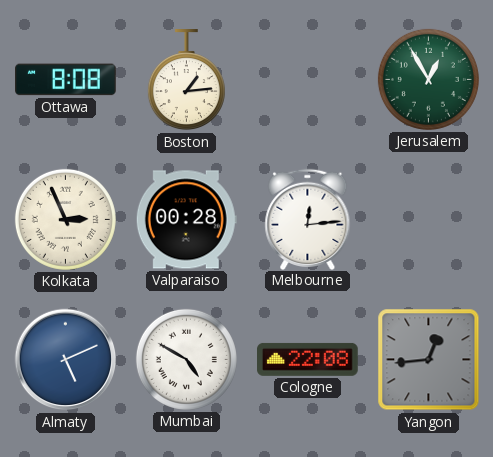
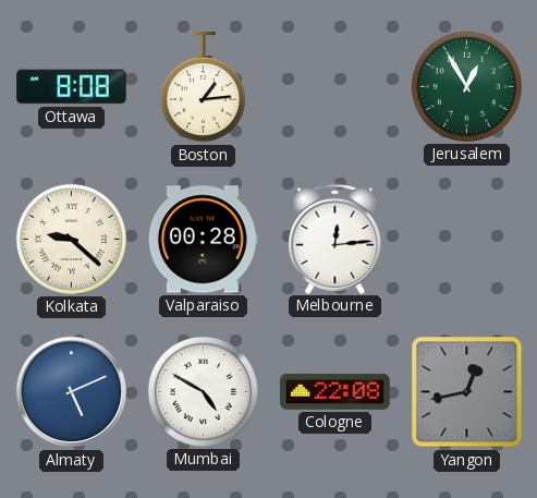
Kolkata: 2:56 -> 9:22 (71, 239)
Yangon: 12:44 -> 12:43 (467, 392)
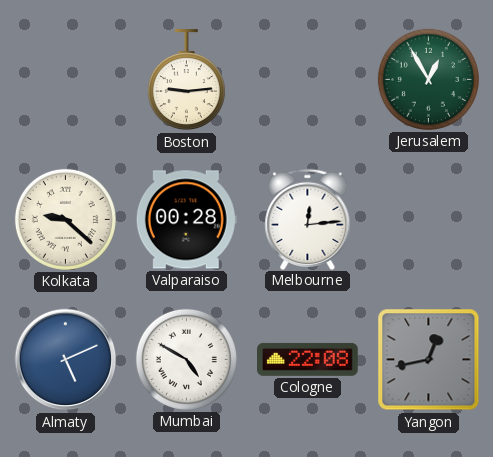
Ottawa: 8:08 -> none (72, 87)
Boston: 1:14 -> 9:14 (186, 80)
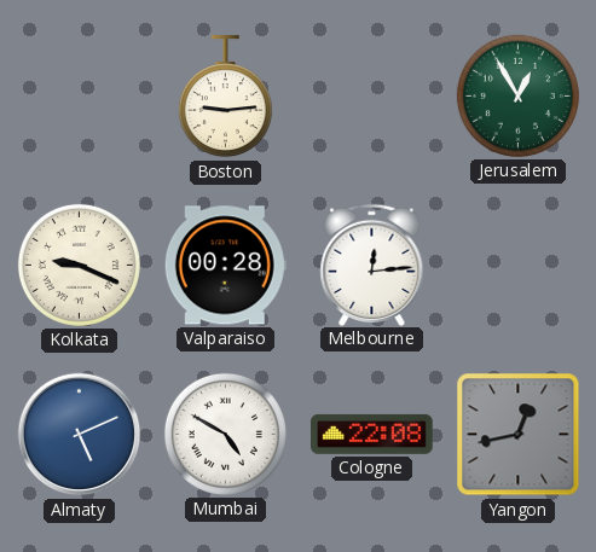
Kolkata: 9:22 -> 9:19 (79, 265)
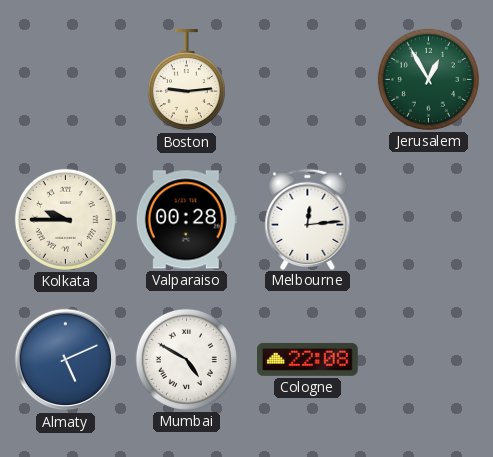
Kolkata: 9:19 -> 9:45 (65, 219)
Yangon: 12:43 -> none (519, 435)
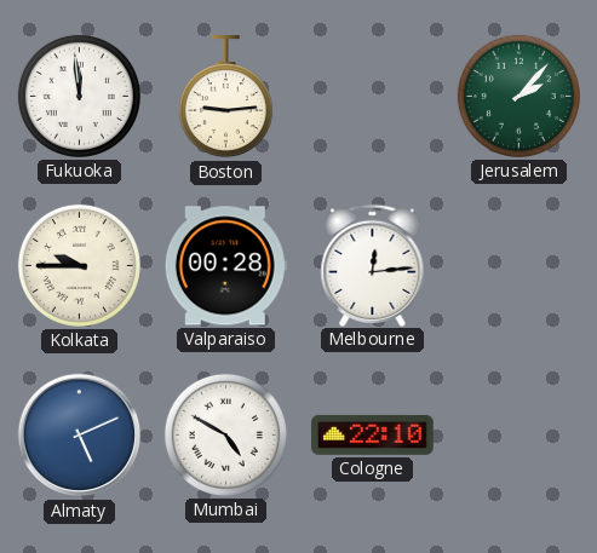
Fukuoka: none -> 11:59 (79, 96)
Jerusalem: 12:55 -> 2:07 (518, 96)
Cologne: 22:08 -> 22:10 (373, 434)
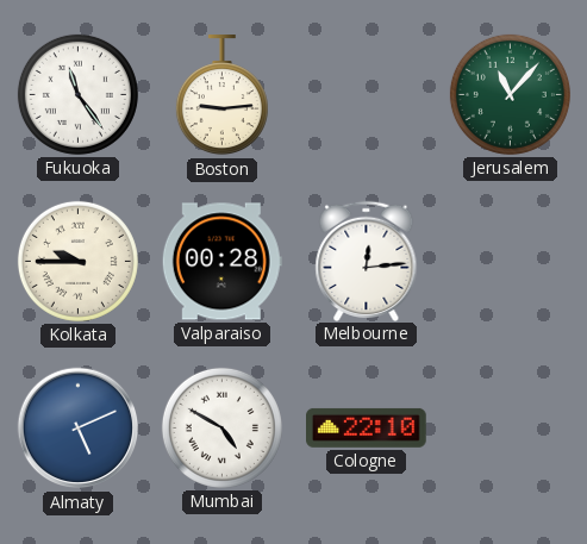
Fukuoka: 11:59 -> 11:24 (77, 94)
Jerusalem: 2:07 -> 11:07 (510, 94)
